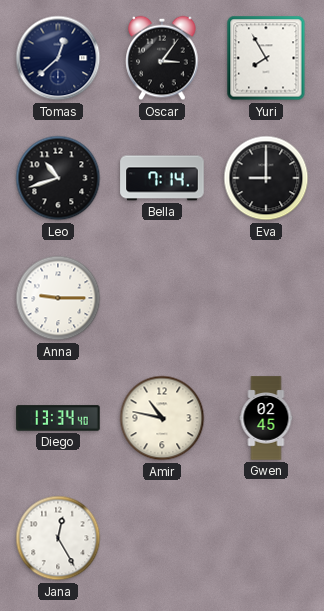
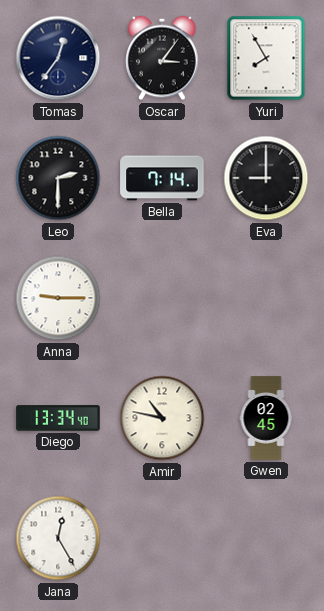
Tomas: 12:38 -> 12:36 (58, 58)
Leo: 10:42 -> 2:30 (58, 178)
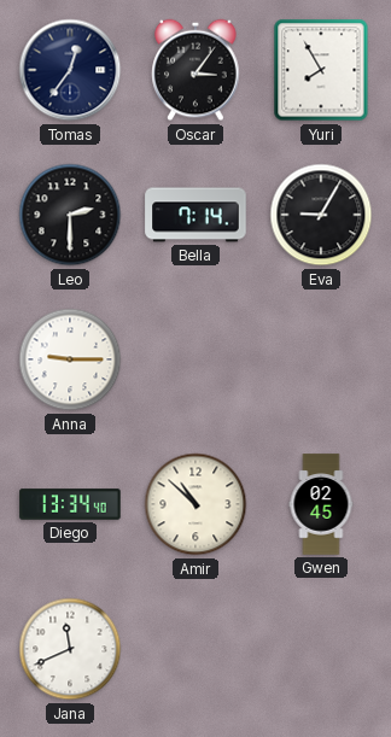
Eva: 9:00 -> 9:05 (321, 215)
Amir: 10:47 -> 10:52 (195, 504)
Jana: 12:25 -> 11:41 (70, 649)
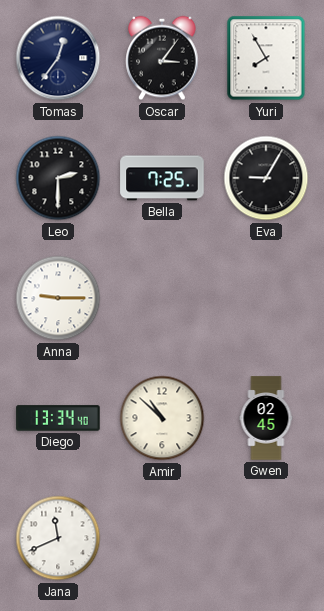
Bella: 7:14 -> 7:25 (162, 178)
